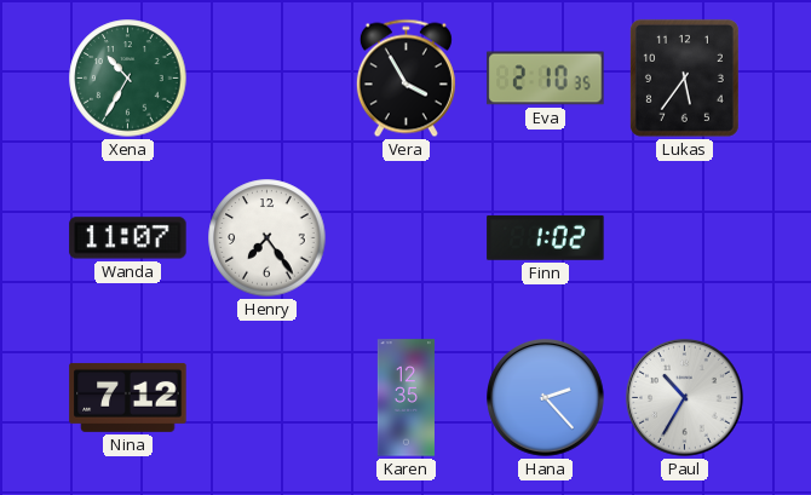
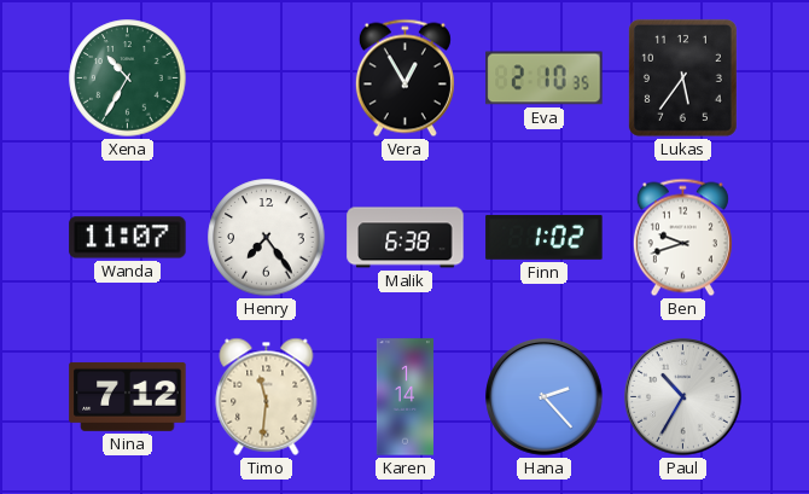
Vera: 3:55 -> 12:55 (405, 79)
Malik: none -> 6:38 (406, 238)
Ben: none -> 9:42 (682, 238)
Timo: none -> 11:31 (267, 396)
Karen: 12:35 -> 1:14 (405, 397)
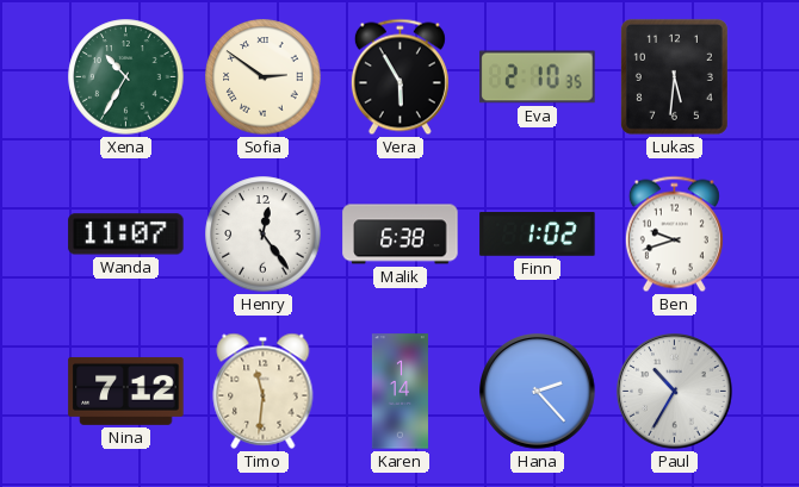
Sofia: none -> 2:51 (264, 77)
Vera: 12:55 -> 5:55 (399, 77)
Lukas: 5:36 -> 5:31 (674, 76)
Henry: 7:24 -> 12:24 (264, 235)
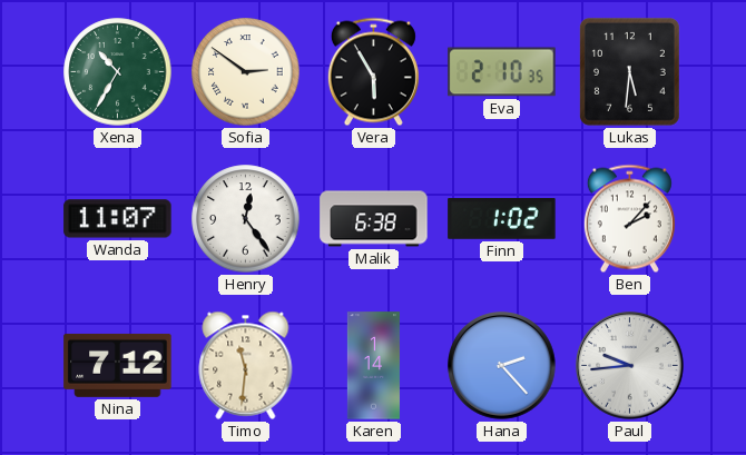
Ben: 9:42 -> 2:07 (629, 219)
Paul: 10:35 -> 9:44 (630, 366)
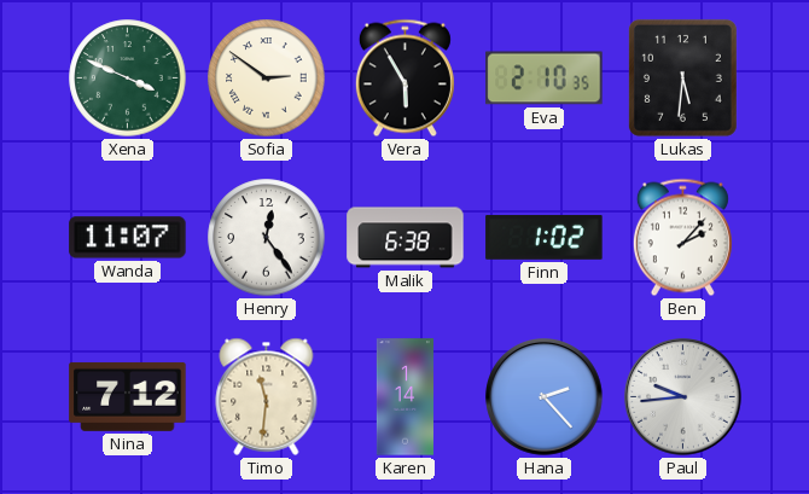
Xena: 10:35 -> 3:49 (128, 79)
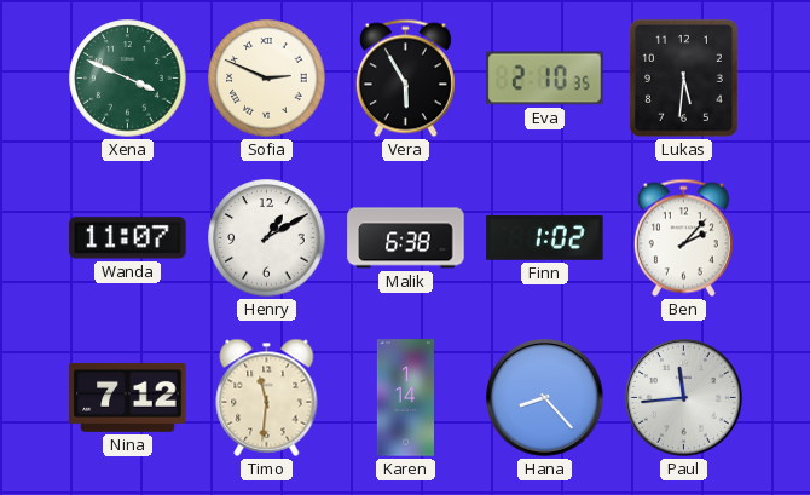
Sofia: 2:51 -> 2:49 (267, 79)
Henry: 12:24 -> 1:10 (267, 238)
Hana: 2:23 -> 8:23 (545, 398)
Paul: 9:44 -> 11:44 (684, 398)
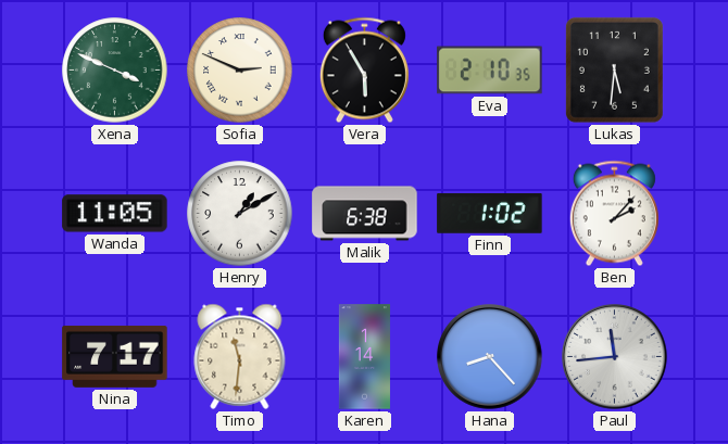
Wanda: 11:07 -> 11:05 (115, 214)
Nina: 7:12 -> 7:17 (115, 356)
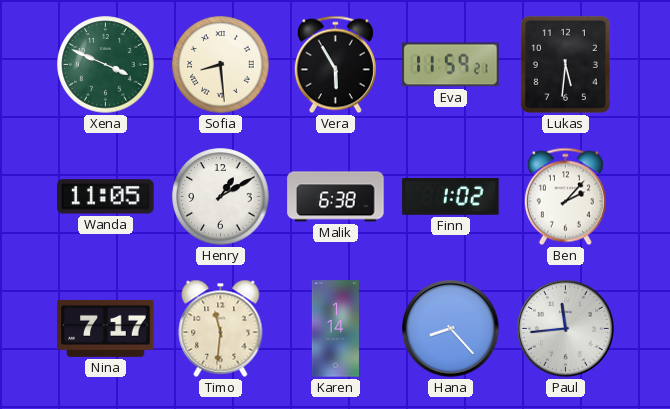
Sofia: 2:49 -> 8:29 (221, 65)
Eva: 2:10 -> 11:59 (451, 65)
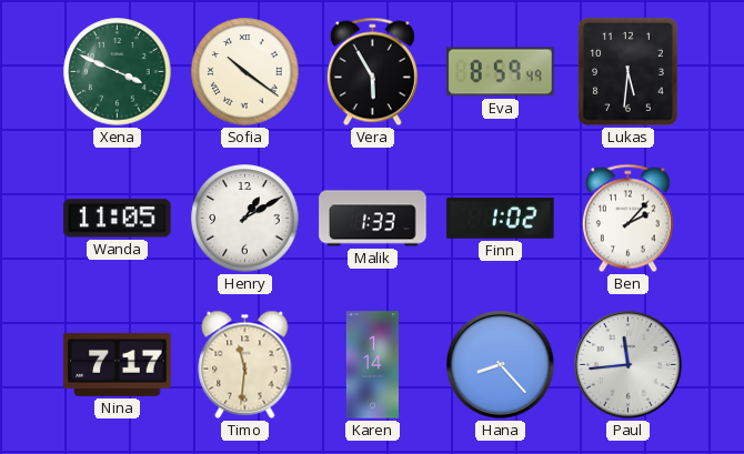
Sofia: 8:29 -> 10:21 (245, 72)
Eva: 11:59 -> 8:59 (501, 72)
Malik: 6:38 -> 1:33 (373, 219)
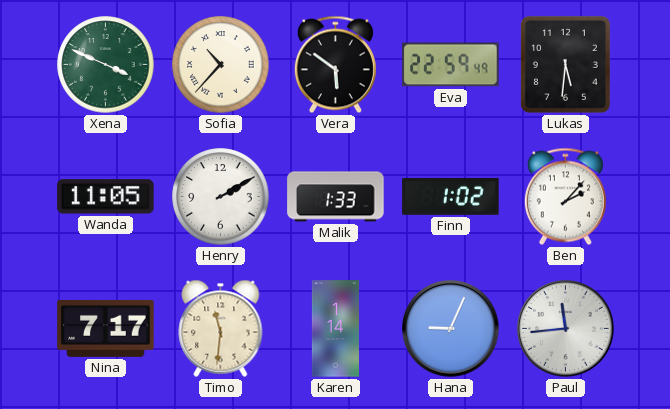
Sofia: 10:21 -> 10:37 (221, 65)
Vera: 5:55 -> 5:51 (335, 65)
Eva: 8:59 -> 22:59 (451, 65)
Henry: 1:10 -> 2:10 (221, 197)
Hana: 8:23 -> 9:04 (451, 329)
